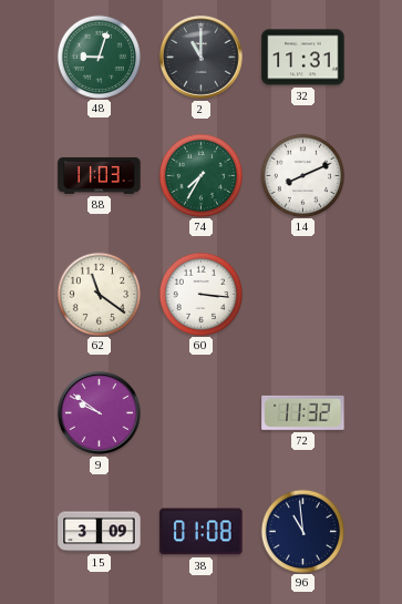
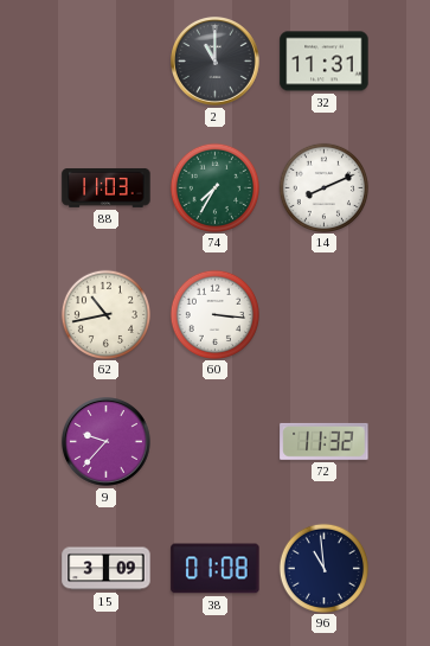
48: 9:03 -> none (99, 57)
62: 11:21 -> 10:43 (105, 314)
9: 9:51 -> 9:37 (107, 442)
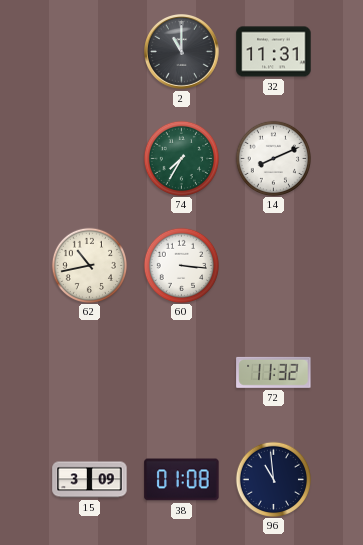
88: 11:03 -> none (107, 187)
9: 9:37 -> none (107, 442)
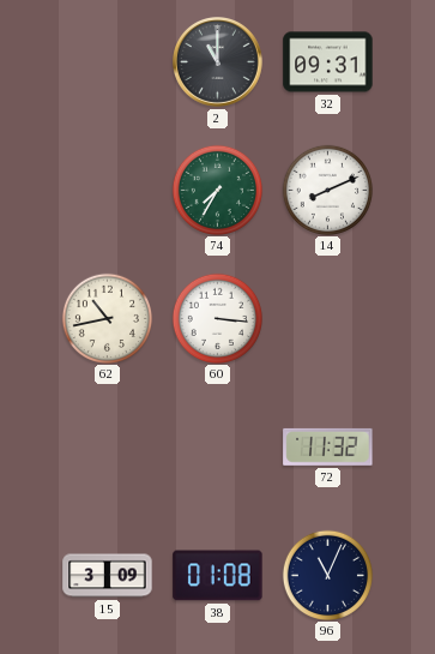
32: 11:31 -> 09:31 (328, 62)
96: 10:59 -> 11:04 (327, 575)
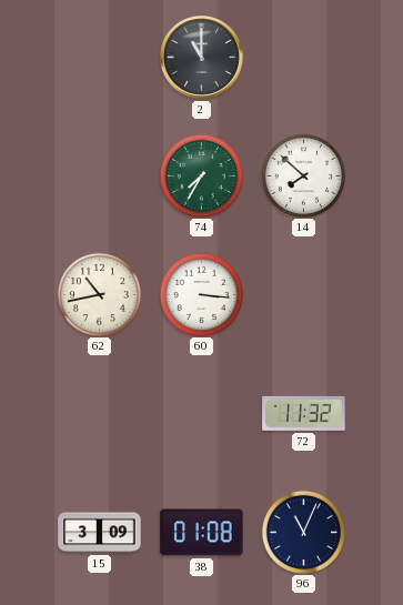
32: 09:31 -> none (328, 62)
14: 8:11 -> 7:52 (303, 175)
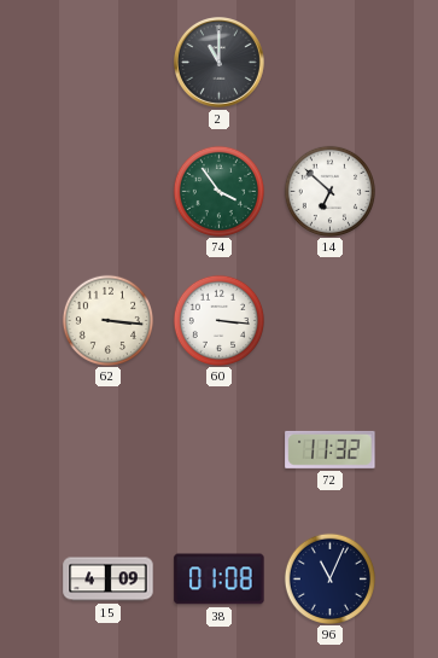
74: 7:35 -> 3:54 (218, 191)
14: 7:52 -> 6:52 (329, 191)
62: 10:43 -> 3:16 (107, 320)
15: 3:09 -> 4:09 (109, 580)
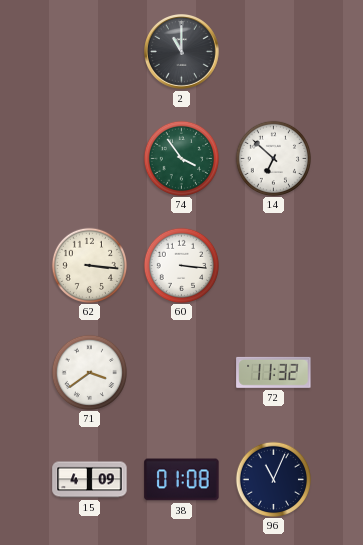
71: none -> 3:39 (89, 372)
